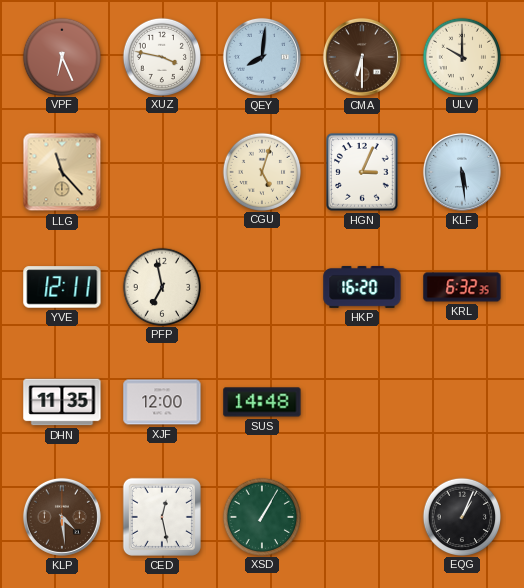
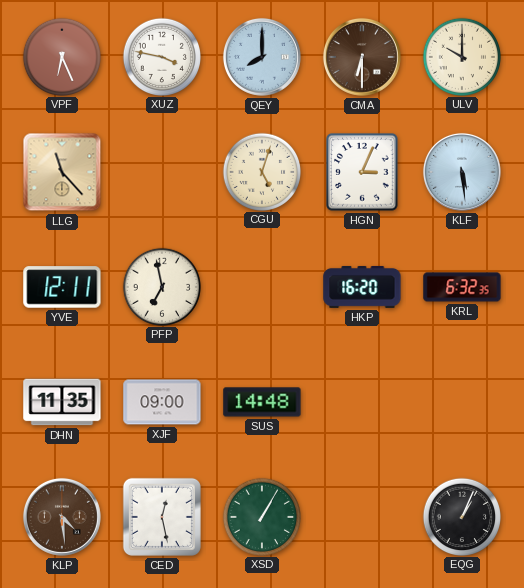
QEY: 8:01 -> 8:00 (262, 57)
XJF: 12:00 -> 09:00 (162, 402)
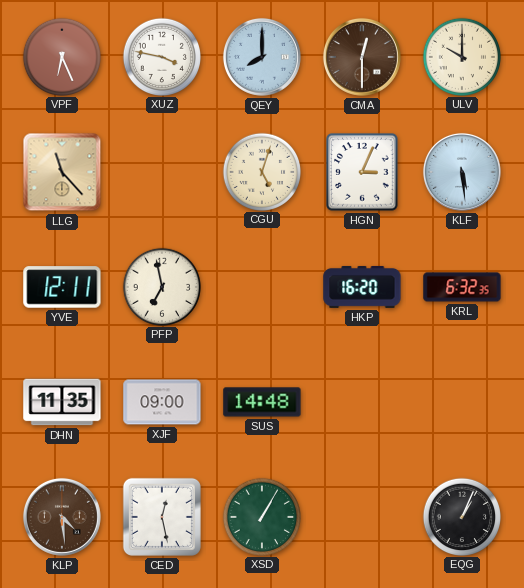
CMA: 6:30 -> 12:30 (362, 57)
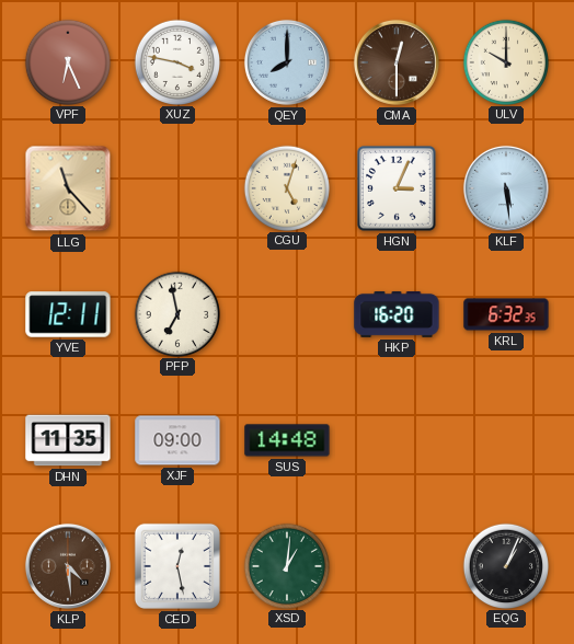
XSD: 1:05 -> 1:01 (286, 565)
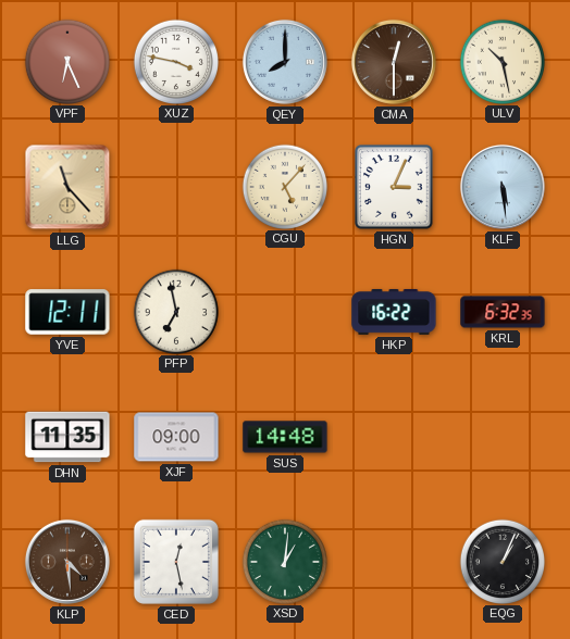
ULV: 10:00 -> 10:28 (501, 61)
CGU: 5:03 -> 5:07 (284, 186)
HKP: 16:20 -> 16:22 (394, 312)
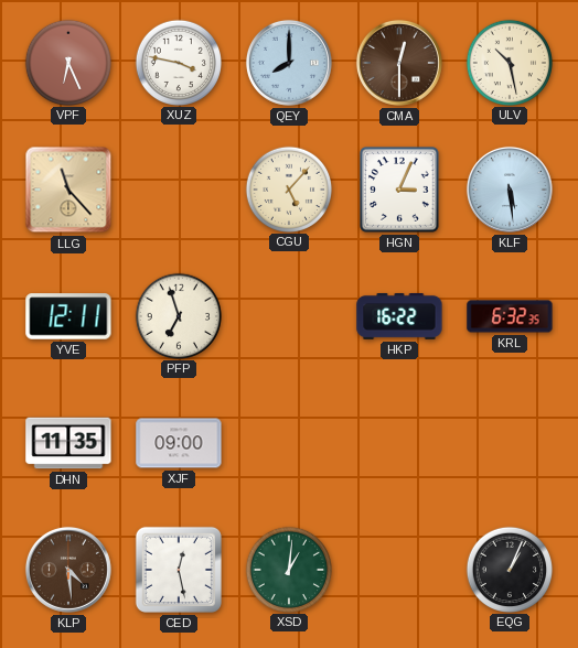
PFP: 6:58 -> 6:57 (178, 315)
SUS: 14:48 -> none (285, 437)
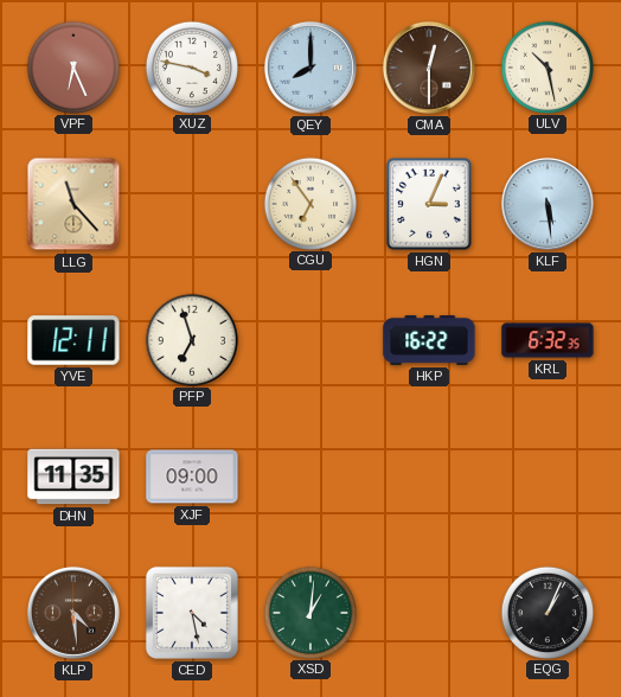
CGU: 5:07 -> 6:54 (309, 203)
CED: 12:28 -> 4:28 (192, 613)
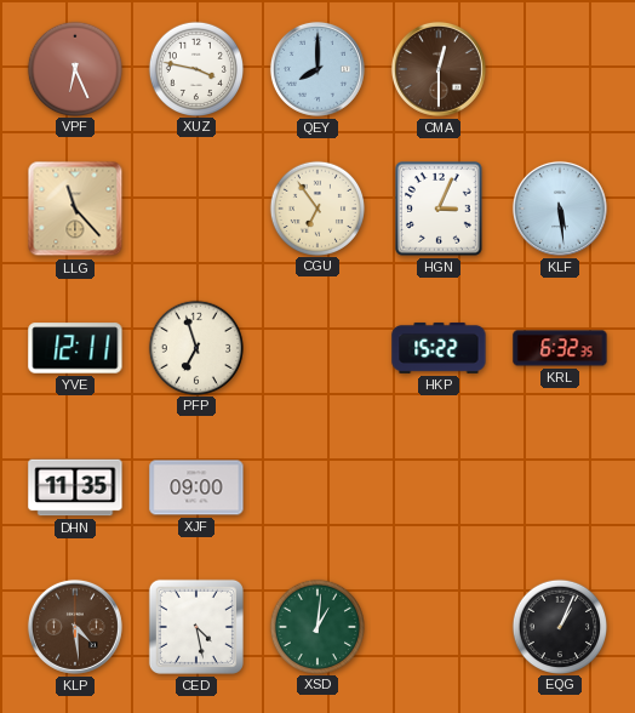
ULV: 10:28 -> none (546, 66)
HKP: 16:22 -> 15:22 (439, 348)
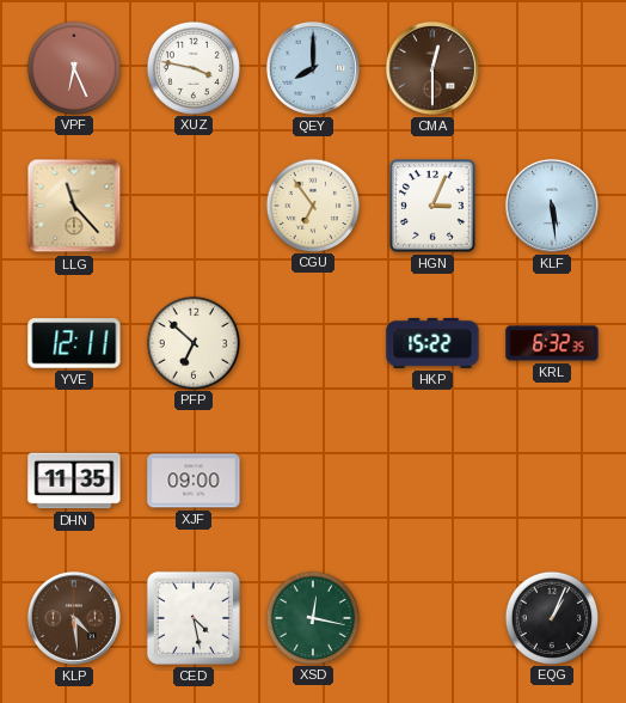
PFP: 6:57 -> 6:52 (192, 342)
XSD: 1:01 -> 12:17 (312, 617)
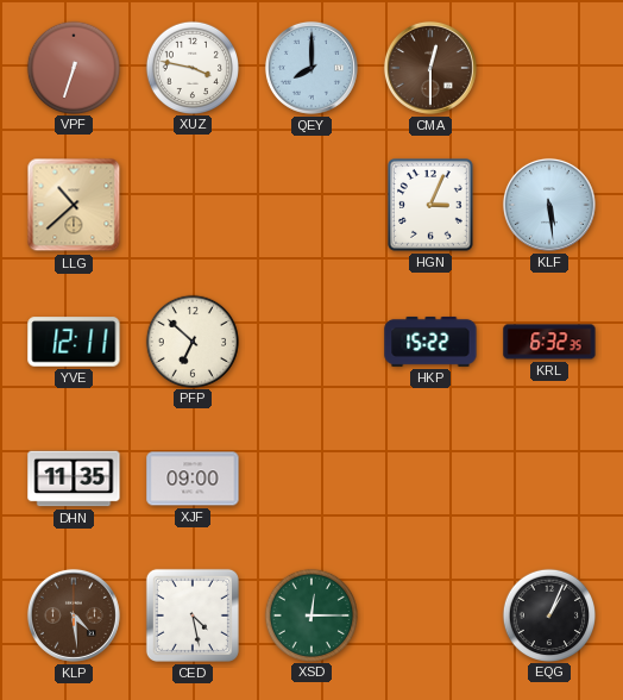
VPF: 6:26 -> 6:33 (73, 67)
LLG: 11:23 -> 10:38 (74, 205)
CGU: 6:54 -> none (312, 204)
XSD: 12:17 -> 12:15 (310, 614)
